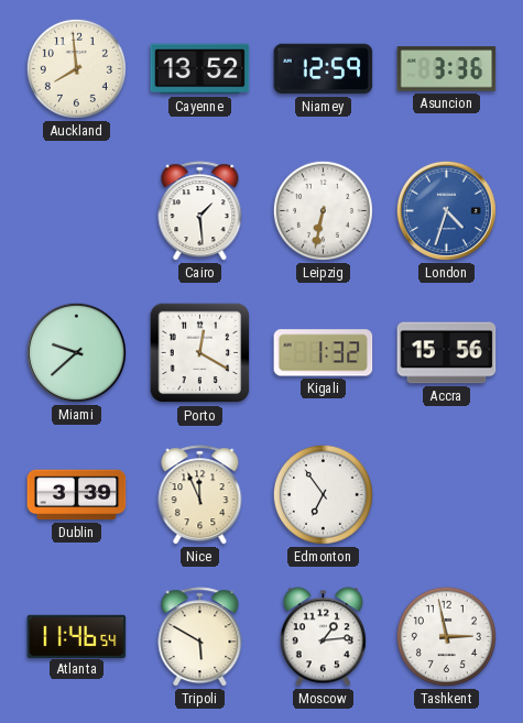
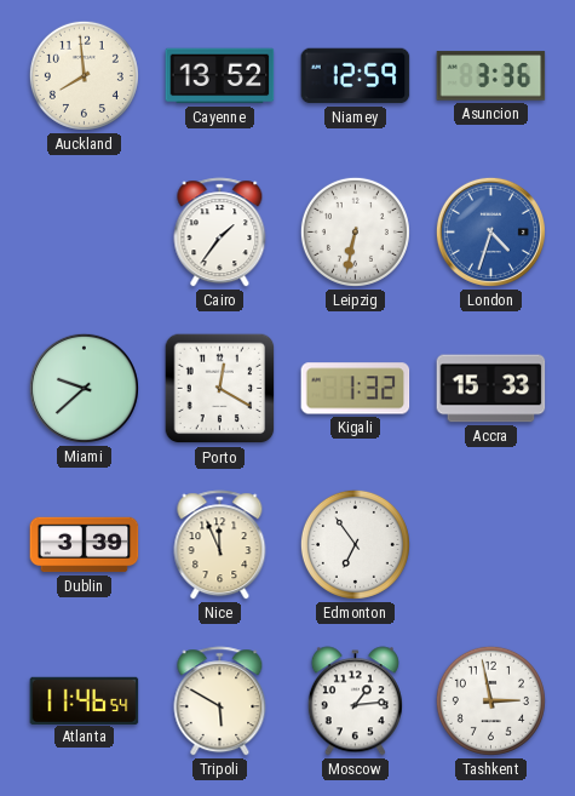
Cairo: 1:29 -> 1:36 (220, 233)
Accra: 15:56 -> 15:33 (491, 389)
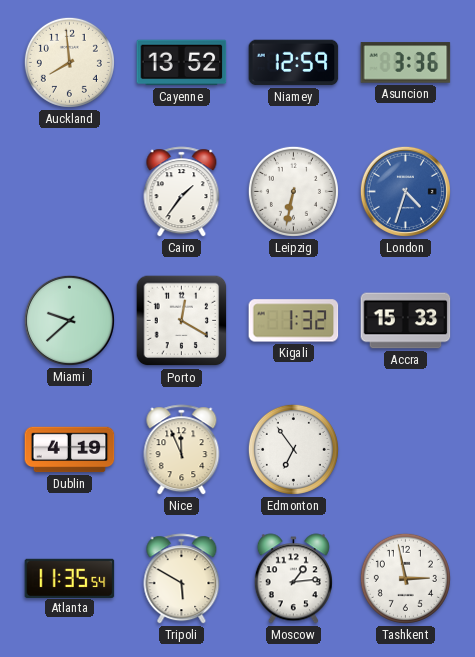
Dublin: 3:39 -> 4:19 (70, 450)
Atlanta: 11:46 -> 11:35 (70, 578)
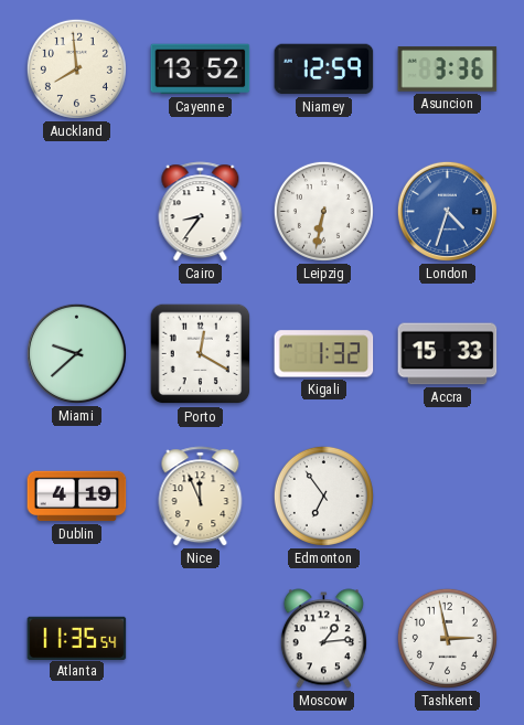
Cairo: 1:36 -> 8:36 (201, 212)
Tripoli: 5:50 -> none (182, 579)
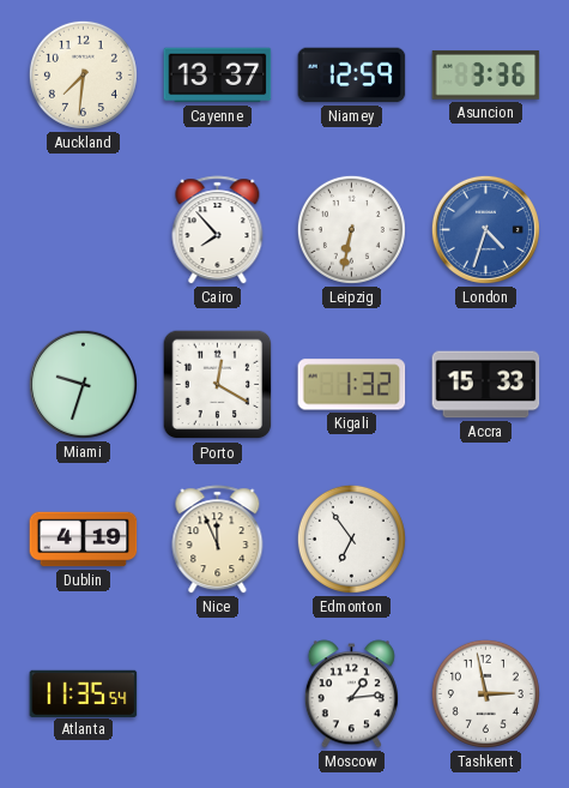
Auckland: 7:59 -> 7:31 (83, 74)
Cayenne: 13:52 -> 13:37 (218, 76)
Cairo: 8:36 -> 7:53 (218, 230)
Miami: 9:38 -> 9:33 (83, 384)
